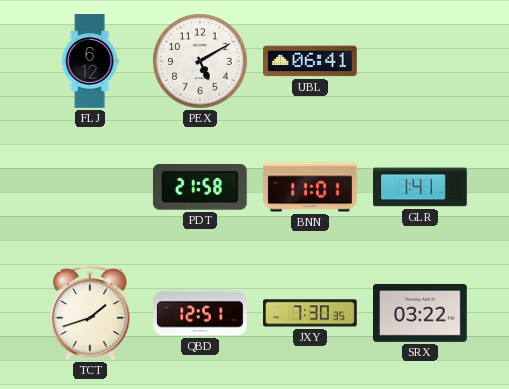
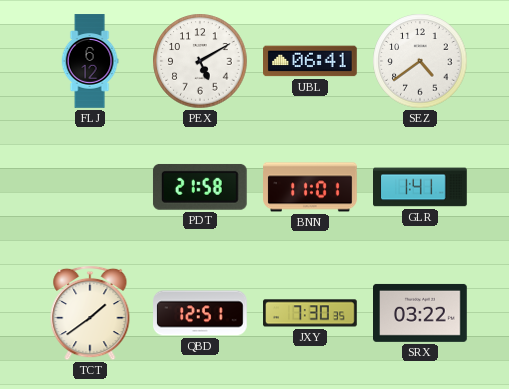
SEZ: none -> 4:39 (420, 61)
TCT: 1:42 -> 1:39 (90, 313)
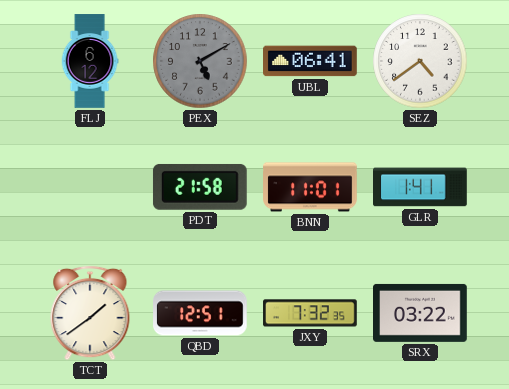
PEX dial: white -> grey (200, 61)
JXY: 7:30 -> 7:32 (310, 313)
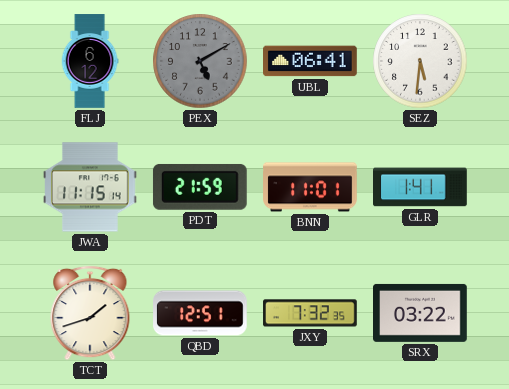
SEZ: 4:39 -> 5:31 (420, 61)
JWA: none -> 11:15 (91, 187)
PDT: 21:58 -> 21:59 (200, 187)
TCT: 1:39 -> 1:42 (90, 313)
